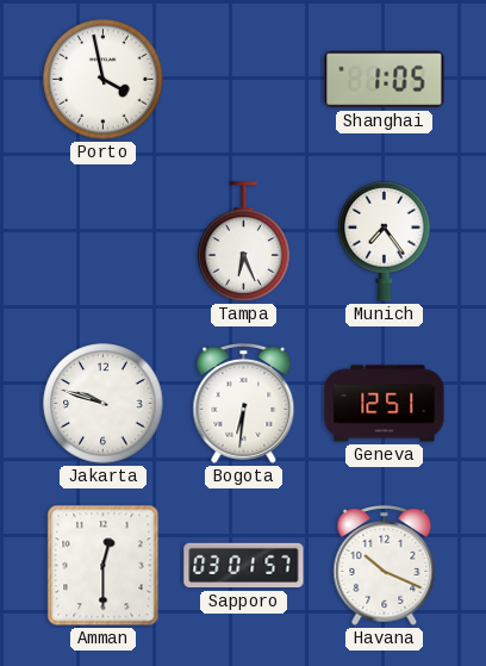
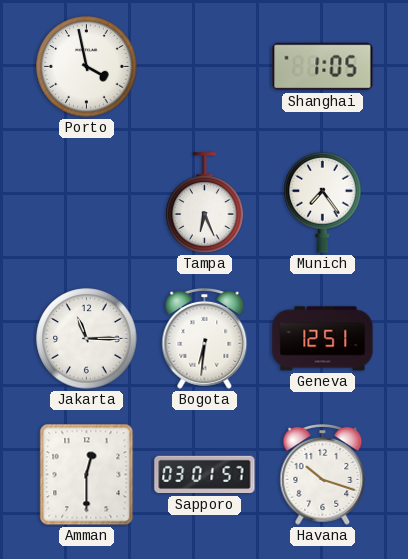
Jakarta: 9:48 -> 11:15 (87, 339)
Havana: 10:19 -> 10:18 (323, 474)
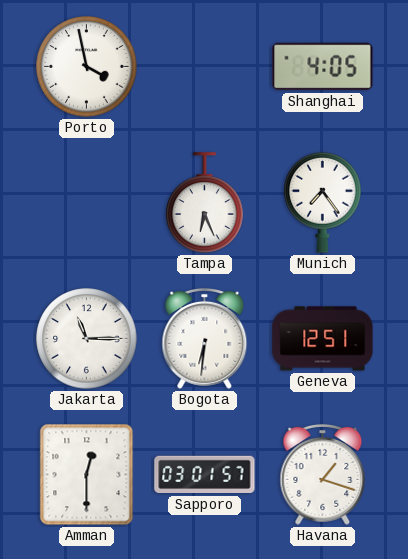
Shanghai: 1:05 -> 4:05 (323, 67)
Havana: 10:18 -> 1:18 (323, 474)
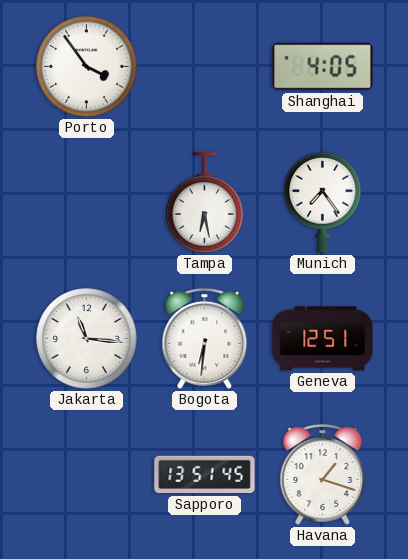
Porto: 3:58 -> 3:54 (87, 67)
Tampa: 6:26 -> 6:28 (205, 203)
Jakarta: 11:15 -> 11:16 (87, 339)
Amman: 12:30 -> none (87, 475)
Sapporo: 03:01 -> 13:51 (205, 475)
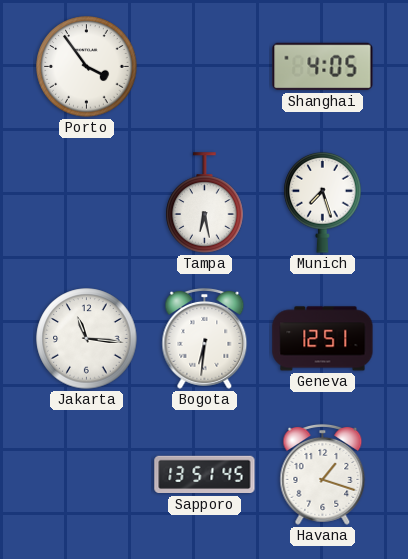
Munich: 7:24 -> 7:27 (323, 202)
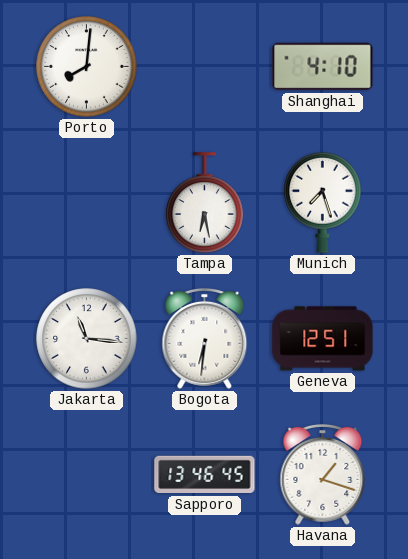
Porto: 3:54 -> 8:01 (87, 67)
Shanghai: 4:05 -> 4:10 (323, 67)
Sapporo: 13:51 -> 13:46 (205, 475)
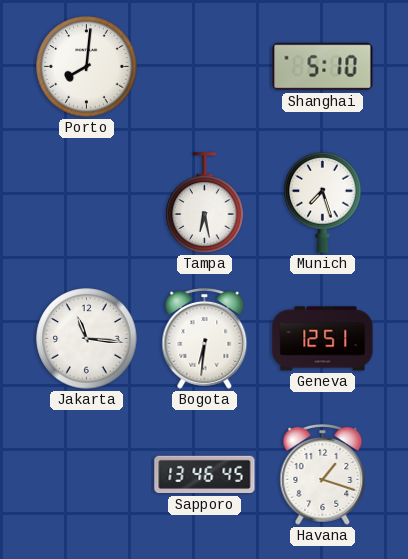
Shanghai: 4:10 -> 5:10 (323, 67)
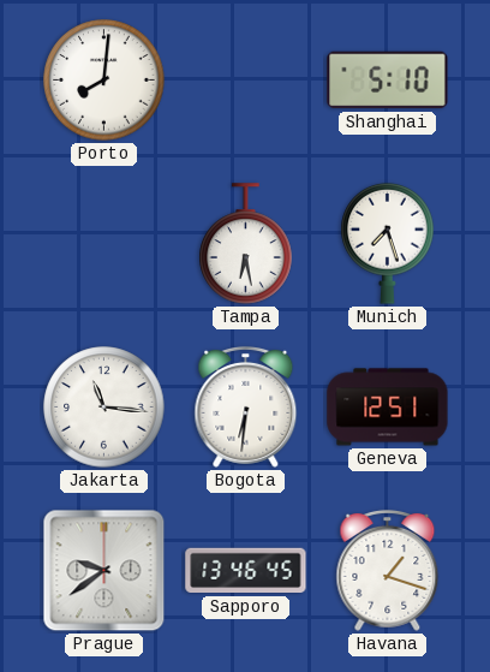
Prague: none -> 9:39 (104, 571)
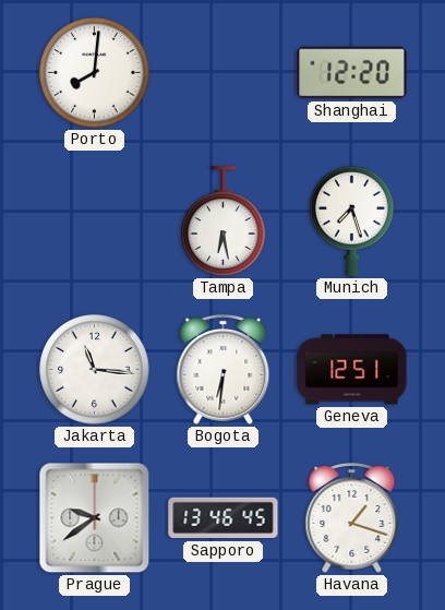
Shanghai: 5:10 -> 12:20 (352, 73)
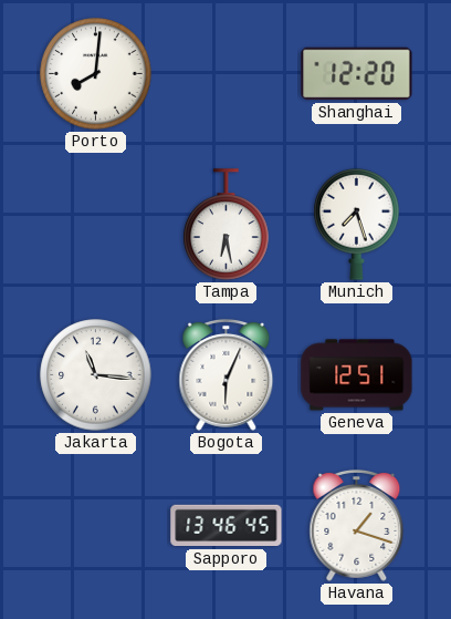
Bogota: 6:31 -> 6:04 (227, 374)
Prague: 9:39 -> none (95, 518)
